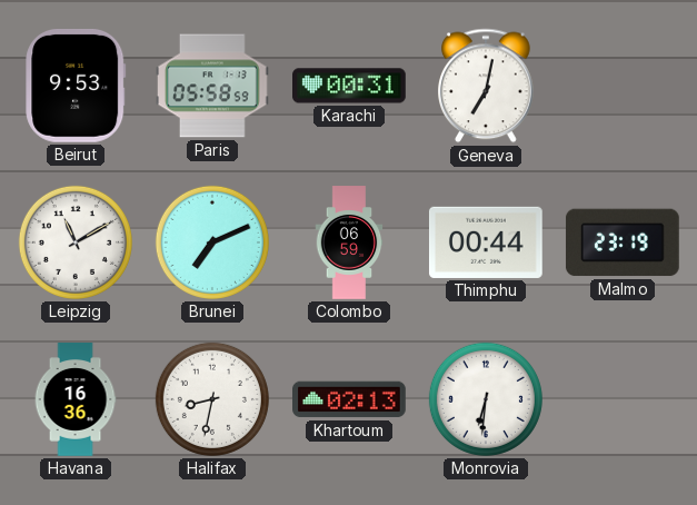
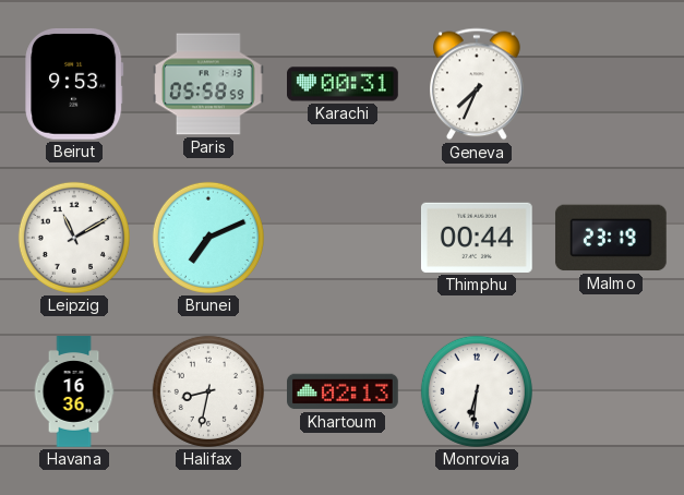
Geneva: 7:02 -> 7:34 (478, 84)
Colombo: 06:59 -> none (349, 242)
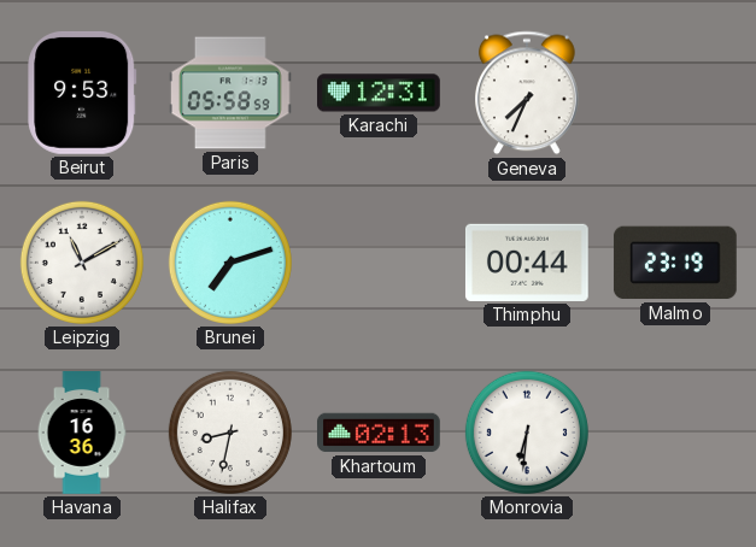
Karachi: 00:31 -> 12:31 (380, 93)
Brunei: 7:11 -> 7:12 (230, 263)
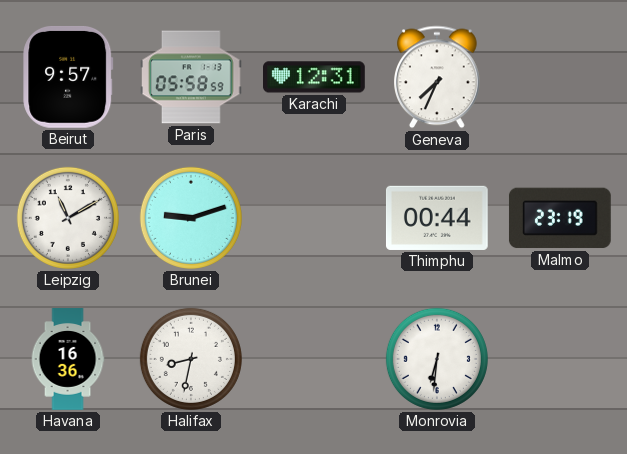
Beirut: 9:53 -> 9:57 (68, 77)
Brunei: 7:12 -> 9:12 (191, 218)
Khartoum: 02:13 -> none (380, 433)
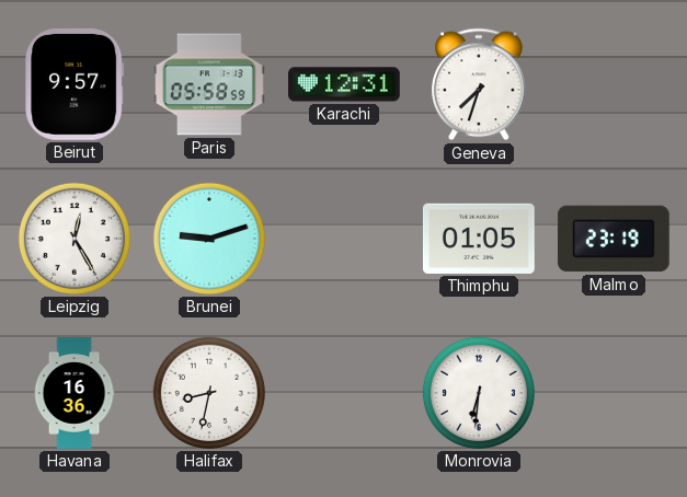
Geneva: 7:34 -> 7:33 (480, 84)
Leipzig: 11:10 -> 12:25 (75, 239)
Thimphu: 00:44 -> 01:05 (479, 239)
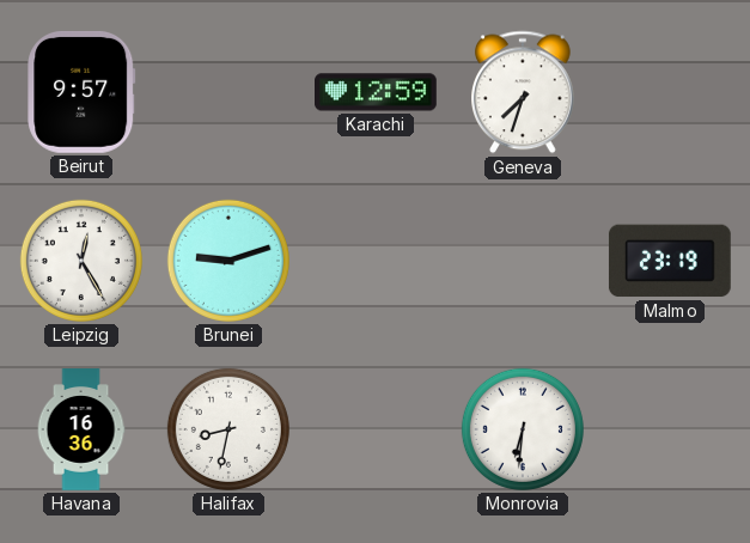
Paris: 05:58 -> none (210, 84)
Karachi: 12:31 -> 12:59 (377, 92)
Thimphu: 01:05 -> none (479, 239)
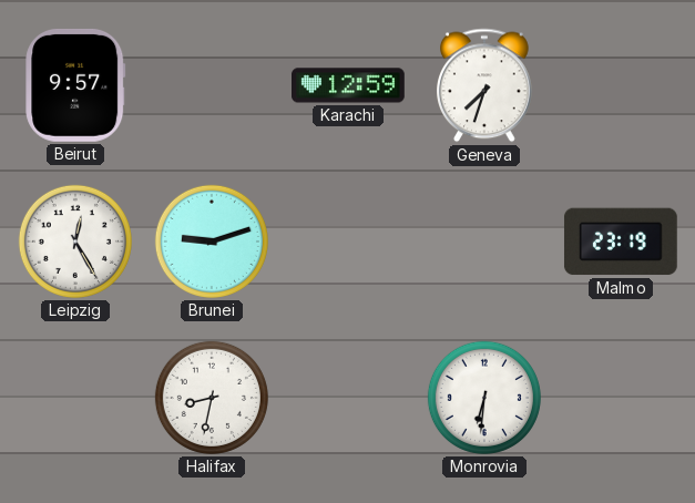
Havana: 16:36 -> none (81, 429)
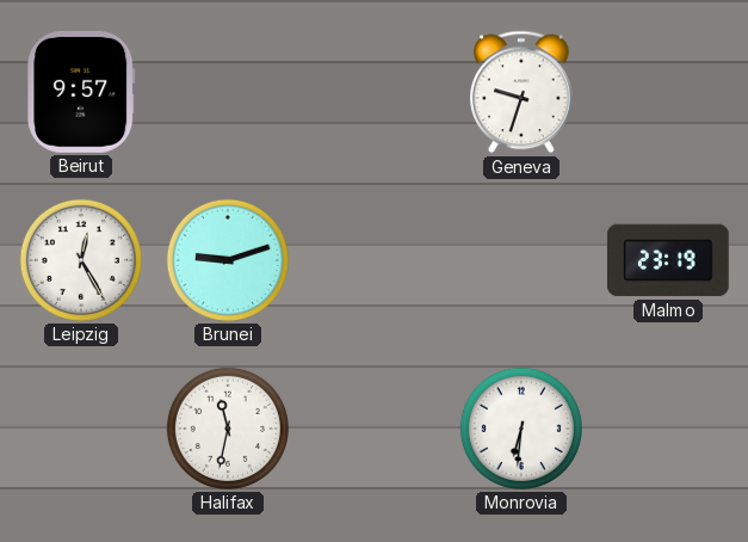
Karachi: 12:59 -> none (349, 85)
Geneva: 7:33 -> 9:33 (523, 92)
Halifax: 8:32 -> 11:32 (228, 429)
